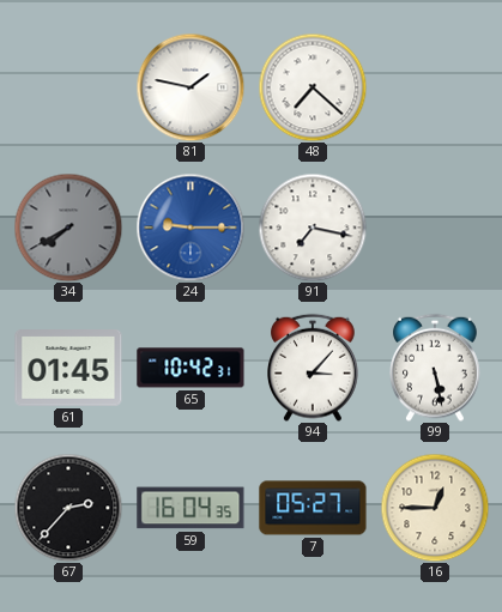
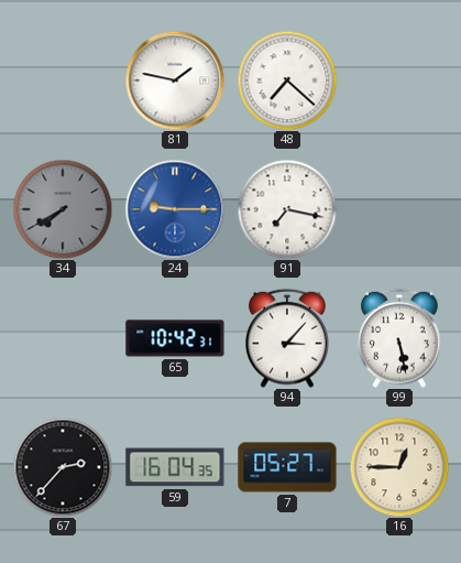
61: 01:45 -> none (68, 369)
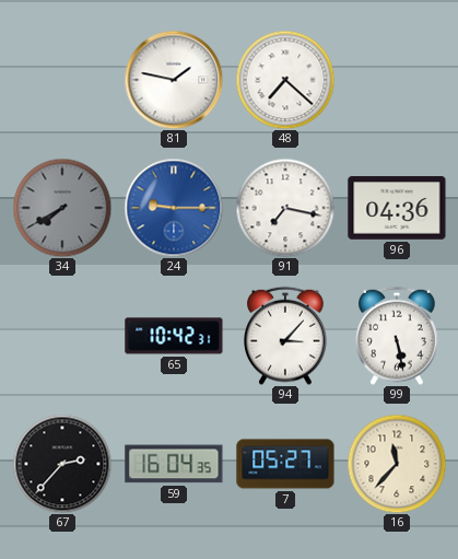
96: none -> 04:36 (397, 208)
16: 12:45 -> 11:37 (397, 464)
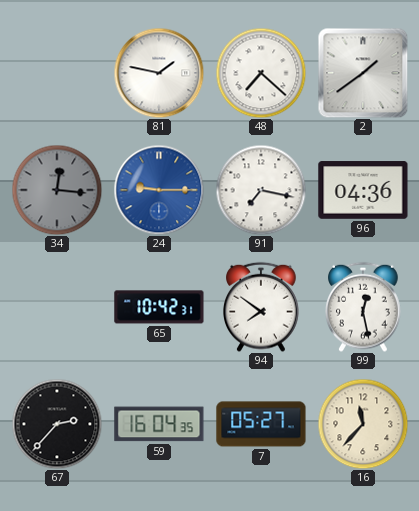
2: none -> 1:39 (363, 73)
34: 7:40 -> 12:16 (57, 190)
94: 3:07 -> 7:51 (262, 307)
99: 5:28 -> 12:28 (364, 307)
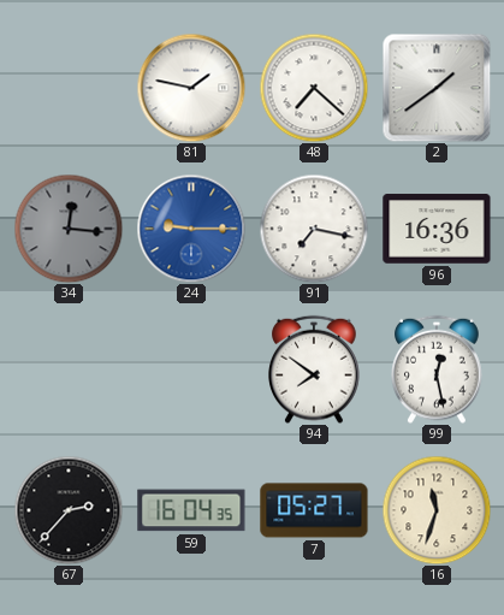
96: 04:36 -> 16:36 (437, 229)
65: 10:42 -> none (159, 307)
16: 11:37 -> 11:33 (437, 510)
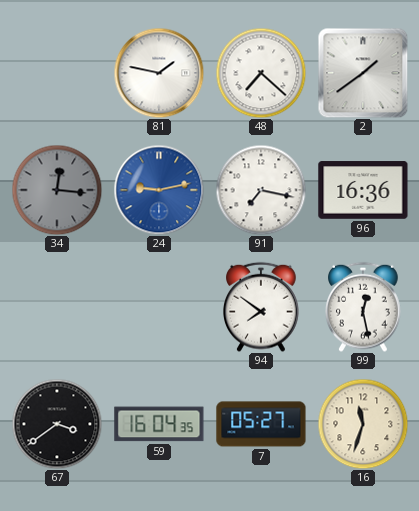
24: 9:15 -> 9:13 (159, 190)
67: 2:37 -> 3:39 (57, 424)
